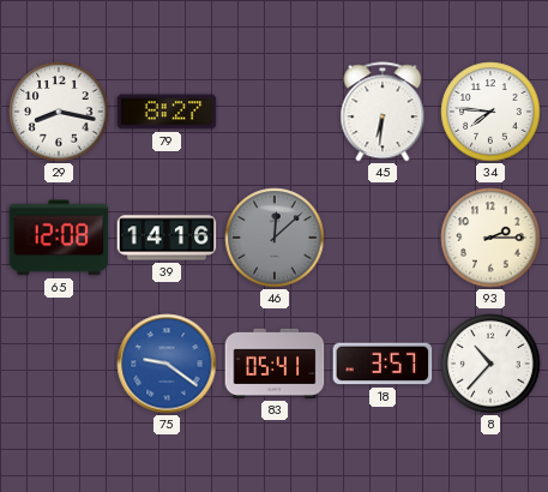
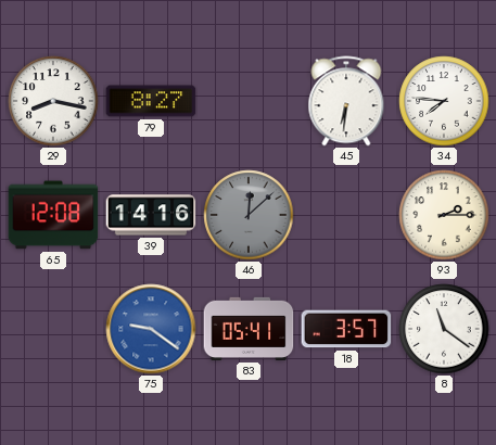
8: 10:37 -> 11:21 (444, 329)
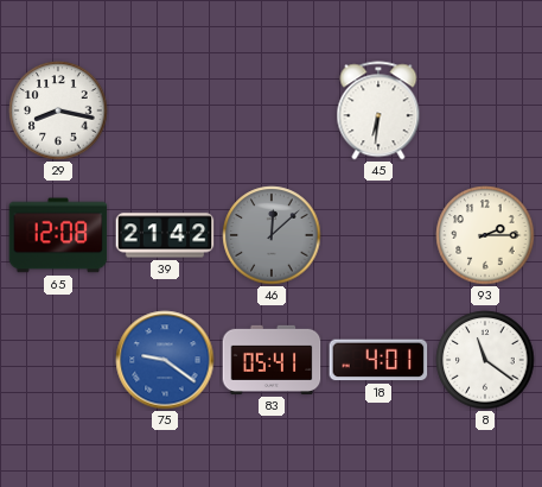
79: 8:27 -> none (151, 101)
34: 7:46 -> none (444, 101)
39: 14:16 -> 21:42 (165, 235)
18: 3:57 -> 4:01 (378, 360)
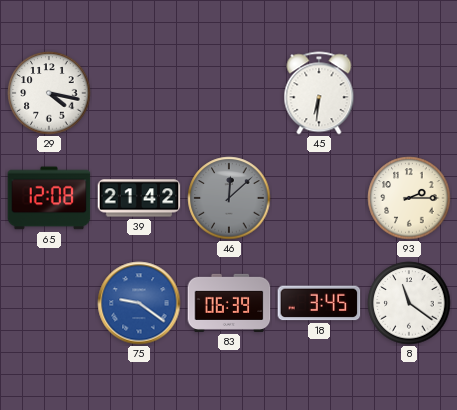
29: 8:17 -> 4:17 (49, 93)
83: 05:41 -> 06:39 (229, 303)
18: 4:01 -> 3:45 (319, 303)
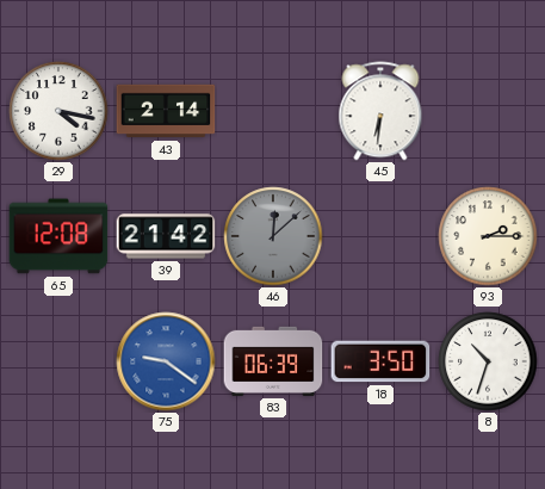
43: none -> 2:14 (166, 111)
18: 3:45 -> 3:50 (380, 361)
8: 11:21 -> 10:33 (488, 361)
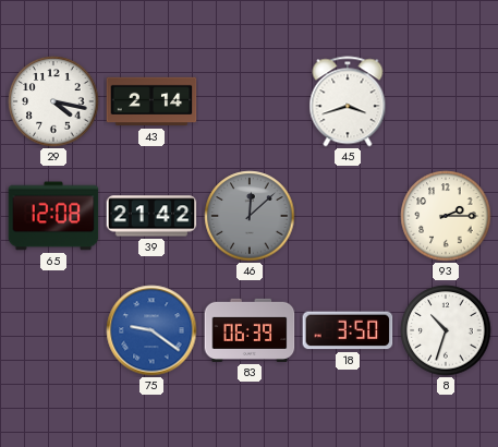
45: 6:31 -> 3:42 (348, 101)
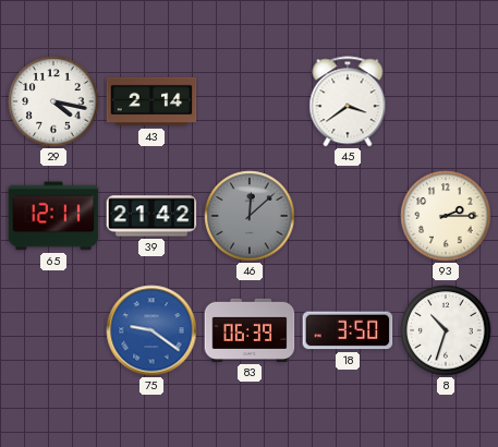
45: 3:42 -> 3:39 (348, 101)
65: 12:08 -> 12:11 (53, 216)
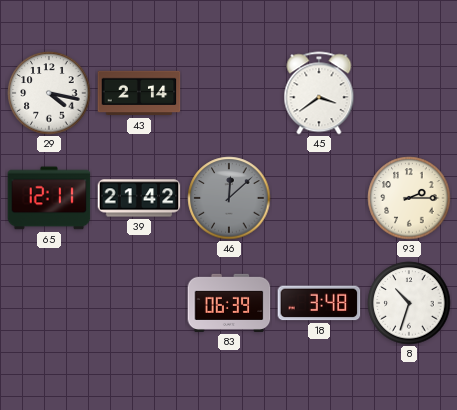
75: 9:21 -> none (151, 330)
18: 3:50 -> 3:48 (319, 303)
